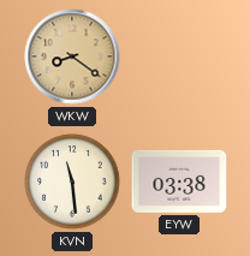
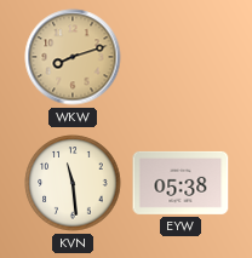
WKW: 8:21 -> 8:12 (73, 57)
EYW: 03:38 -> 05:38 (181, 183)
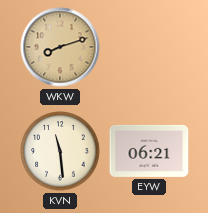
EYW: 05:38 -> 06:21 (149, 151)
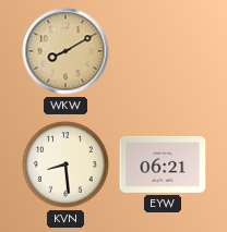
WKW: 8:12 -> 8:10 (65, 51)
KVN: 11:29 -> 8:29 (65, 164)
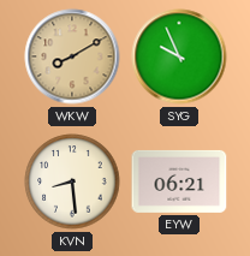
SYG: none -> 9:56 (179, 56)
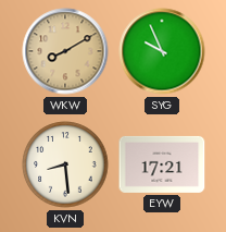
EYW: 06:21 -> 17:21 (162, 164)
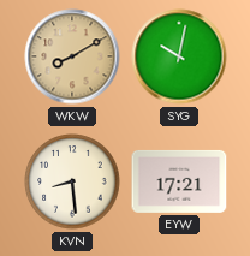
SYG: 9:56 -> 10:02 (179, 56)
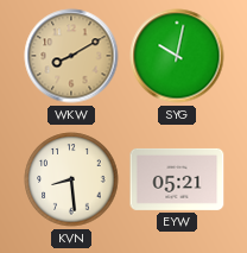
EYW: 17:21 -> 05:21 (177, 179)
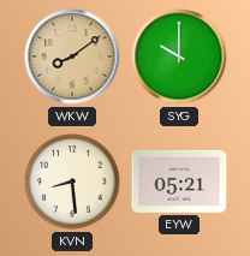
WKW: 8:10 -> 8:09 (72, 56)
SYG: 10:02 -> 10:00 (179, 56)
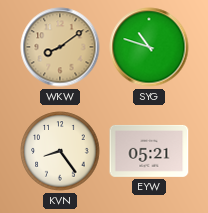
SYG: 10:00 -> 10:48 (149, 47)
KVN: 8:29 -> 8:24 (60, 151)
